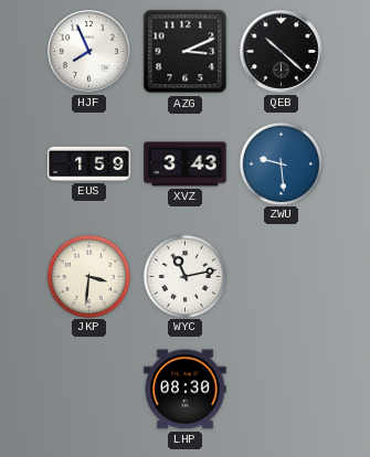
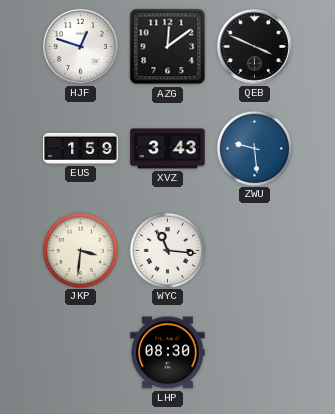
HJF: 7:56 -> 12:48 (81, 47)
AZG: 3:11 -> 12:09 (168, 47)
QEB: 10:22 -> 3:49 (255, 47)
WYC: 11:13 -> 11:16 (167, 250)
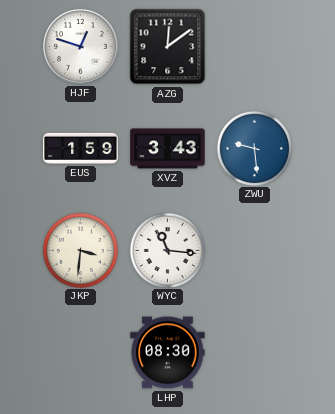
QEB: 3:49 -> none (255, 47)
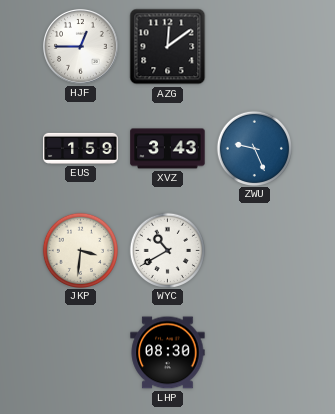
HJF: 12:48 -> 12:45 (81, 47)
ZWU: 9:29 -> 9:26 (254, 148)
WYC: 11:16 -> 10:40 (167, 250)
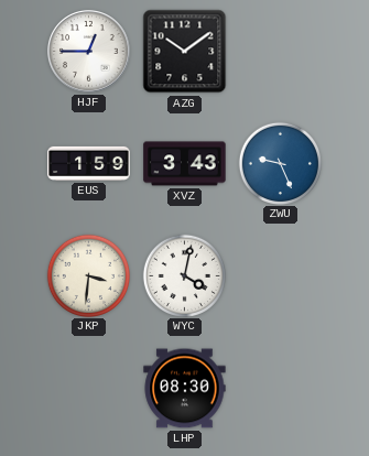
AZG: 12:09 -> 10:09 (185, 52)
WYC: 10:40 -> 4:02 (184, 275)
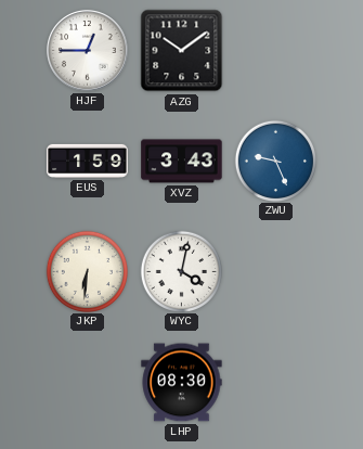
JKP: 3:31 -> 6:31 (87, 271)
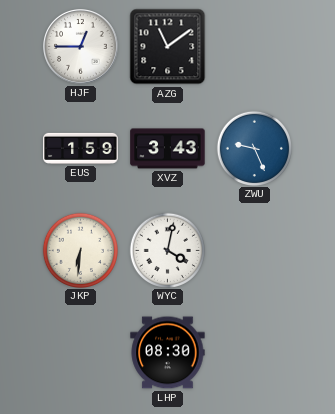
AZG: 10:09 -> 11:09 (168, 47)
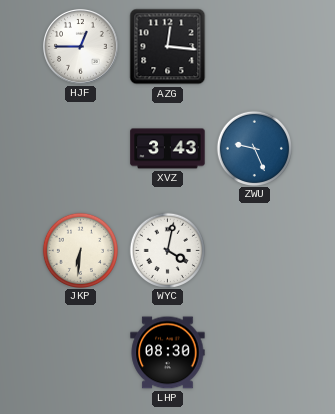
AZG: 11:09 -> 12:16 (168, 47)
EUS: 1:59 -> none (81, 148)
